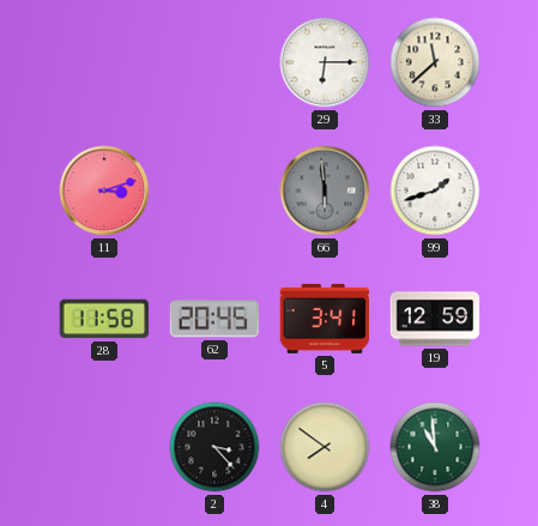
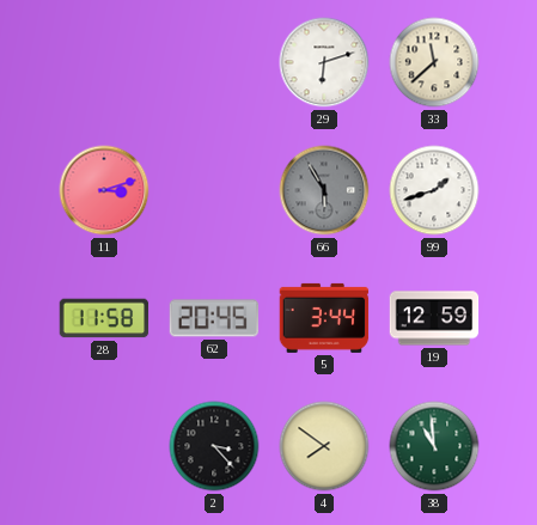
29: 6:15 -> 6:12 (324, 62)
66: 5:59 -> 5:55 (324, 190)
5: 3:41 -> 3:44 (324, 318)
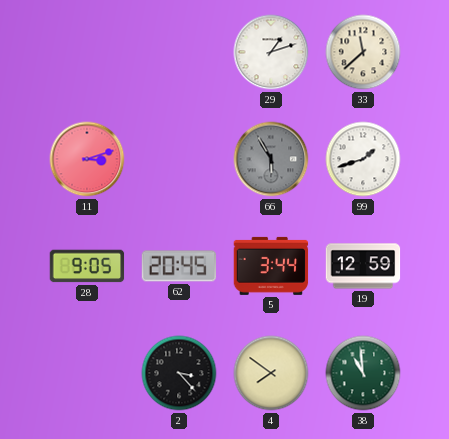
29: 6:12 -> 1:12 (271, 52)
28: 11:58 -> 9:05 (87, 266)
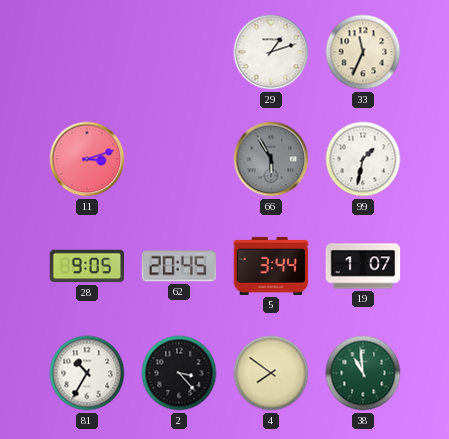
33: 11:38 -> 11:34 (363, 52)
99: 1:42 -> 1:32 (363, 159)
19: 12:59 -> 1:07 (363, 266)
81: none -> 10:35 (87, 373)
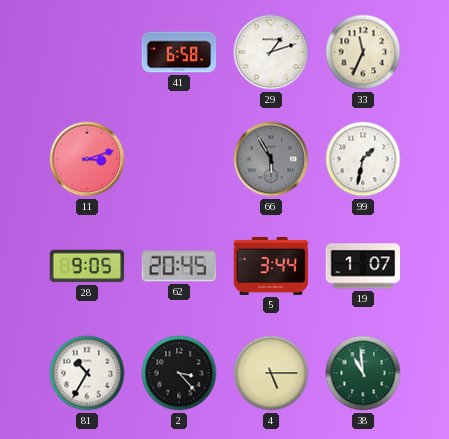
41: none -> 6:58 (179, 52)
4: 7:51 -> 5:15 (271, 373)
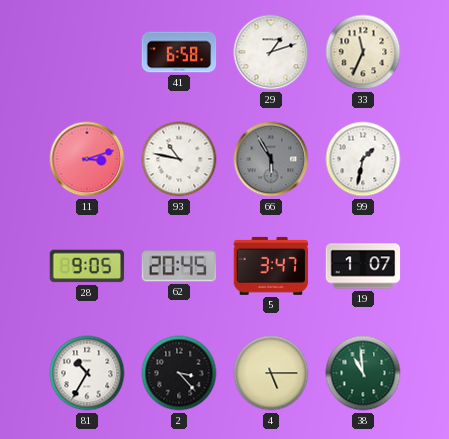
93: none -> 10:47 (179, 159)
5: 3:44 -> 3:47 (271, 266)
